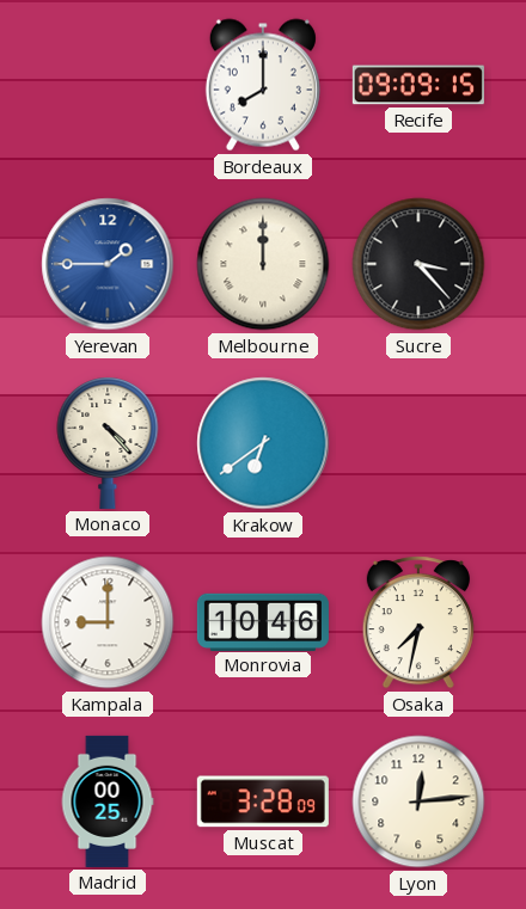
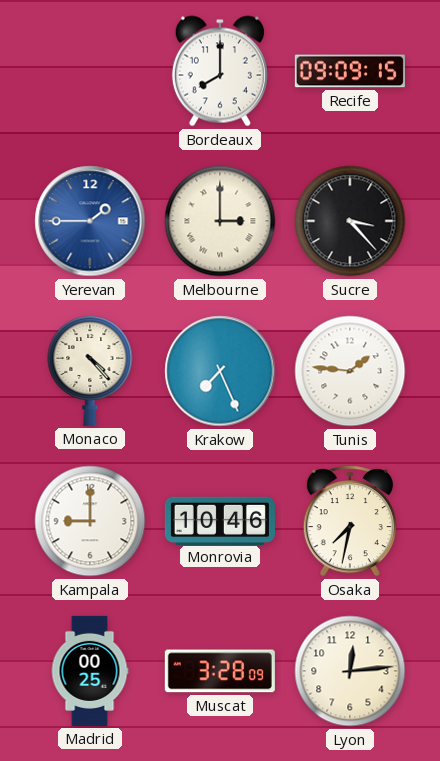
Melbourne: 12:00 -> 3:00 (220, 221)
Krakow: 6:39 -> 7:26 (220, 371)
Tunis: none -> 1:46 (350, 371)
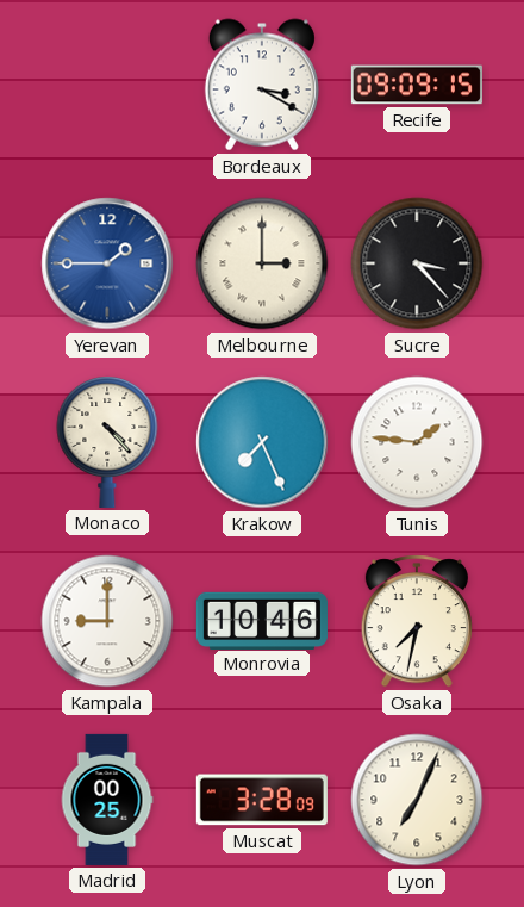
Bordeaux: 8:00 -> 3:20 (262, 85)
Lyon: 12:14 -> 7:04 (417, 800)
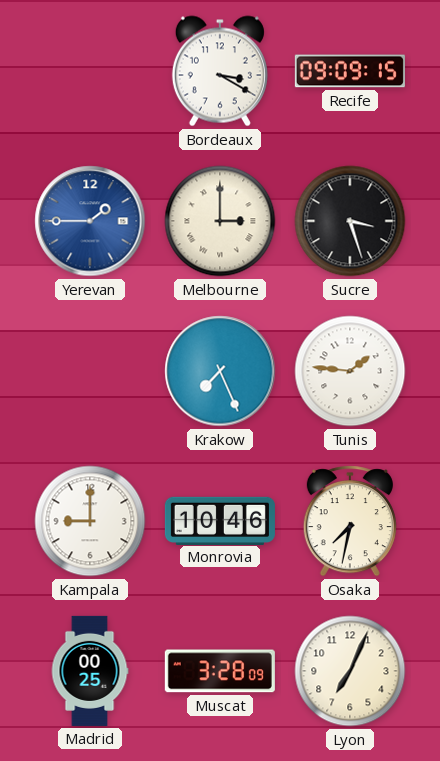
Sucre: 3:23 -> 3:27 (350, 221)
Monaco: 4:23 -> none (107, 442)
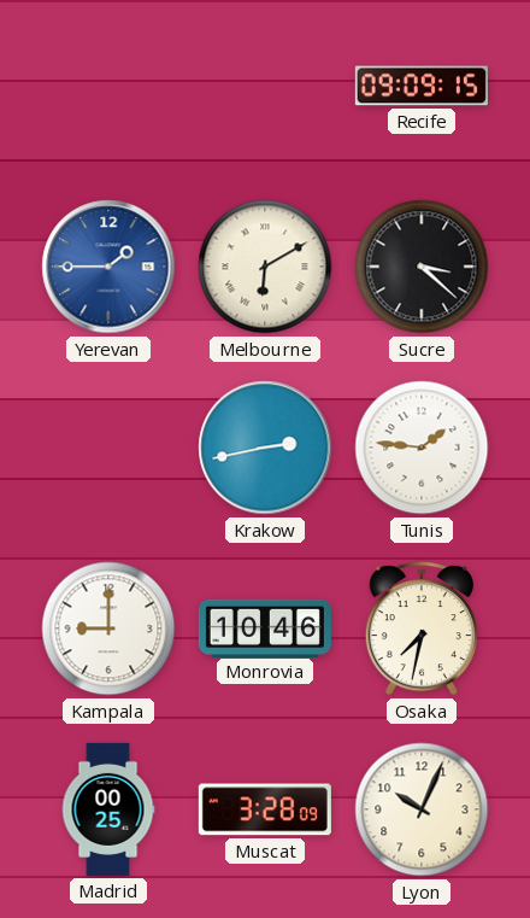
Bordeaux: 3:20 -> none (220, 71)
Melbourne: 3:00 -> 6:10 (265, 267)
Sucre: 3:27 -> 3:22 (422, 267)
Krakow: 7:26 -> 2:43 (265, 448)
Lyon: 7:04 -> 10:04 (422, 809)
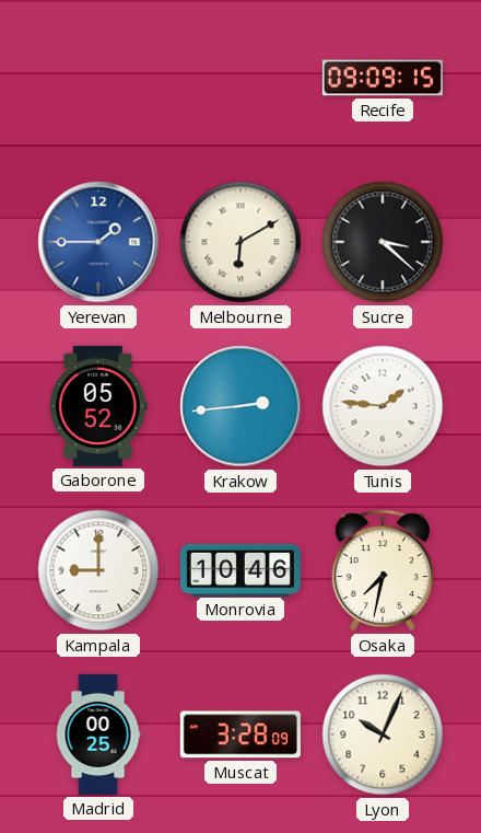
Gaborone: none -> 05:52 (98, 406)
Krakow: 2:43 -> 2:44 (241, 406)
